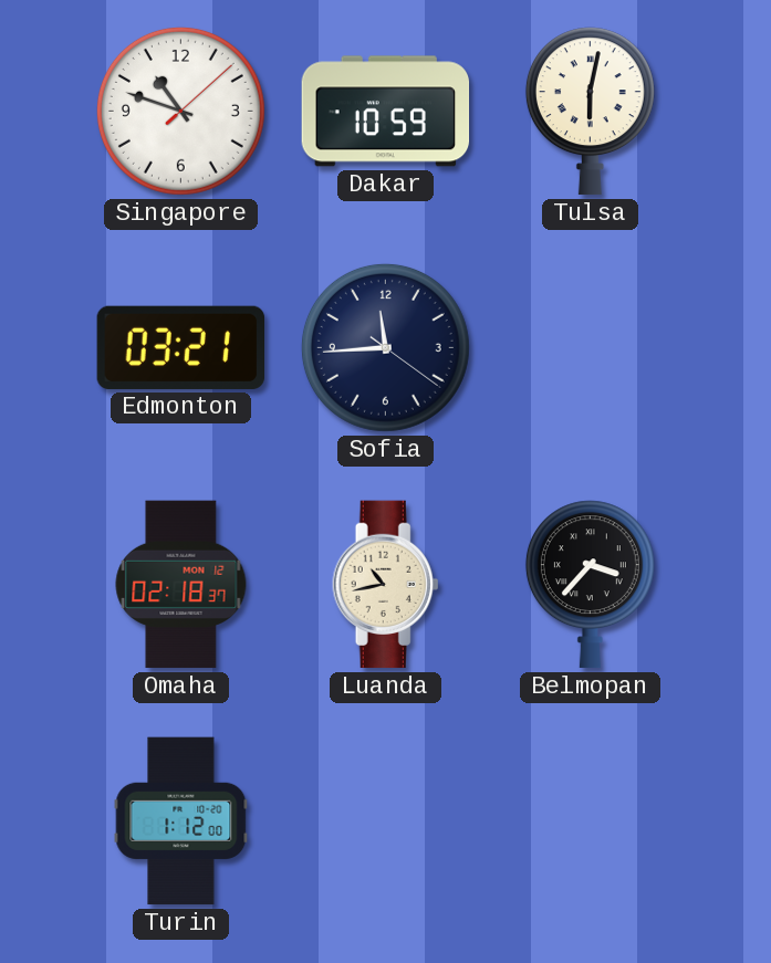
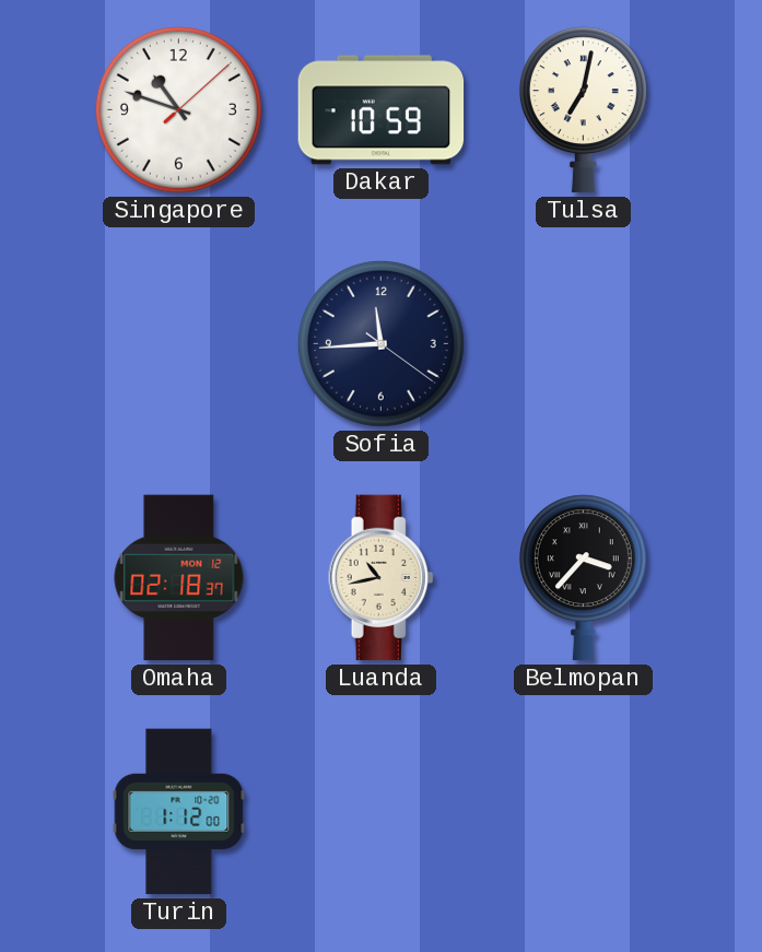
Tulsa: 6:02 -> 7:02 (583, 110)
Edmonton: 03:21 -> none (180, 347)
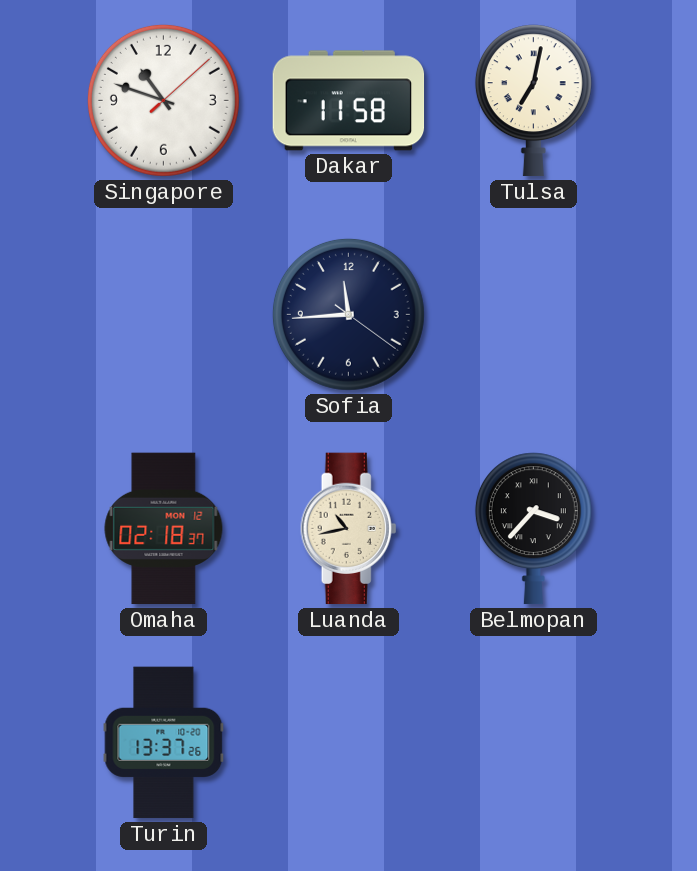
Dakar: 10:59 -> 11:58 (349, 101)
Turin: 1:12 -> 13:37 (164, 743)
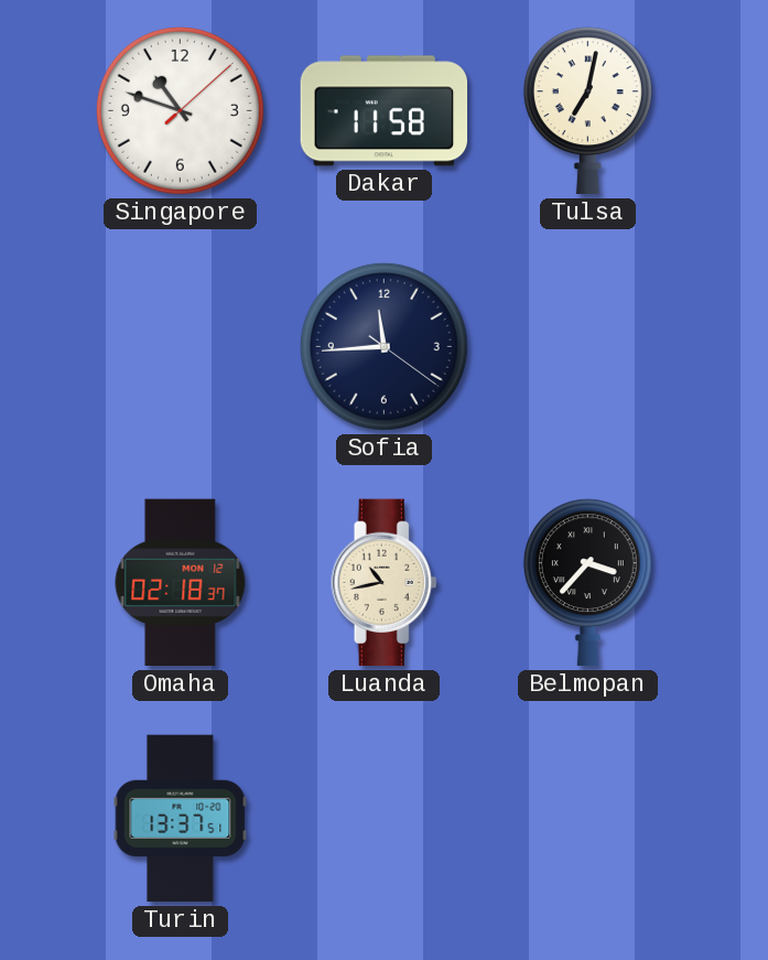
Turin: 13:37:26 -> 13:37:51 (181, 819)
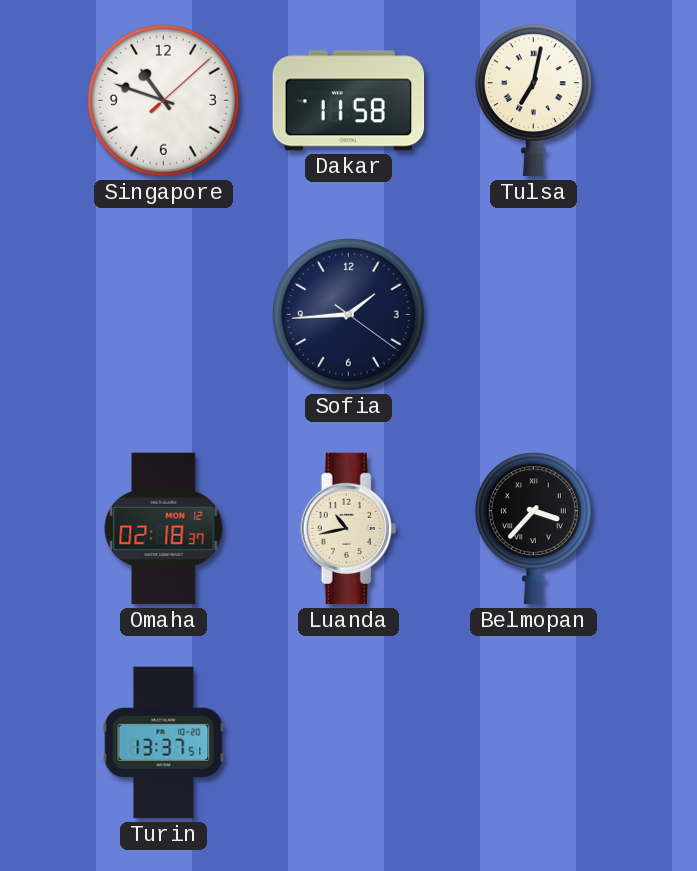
Sofia: 11:44 -> 1:44 (348, 314)
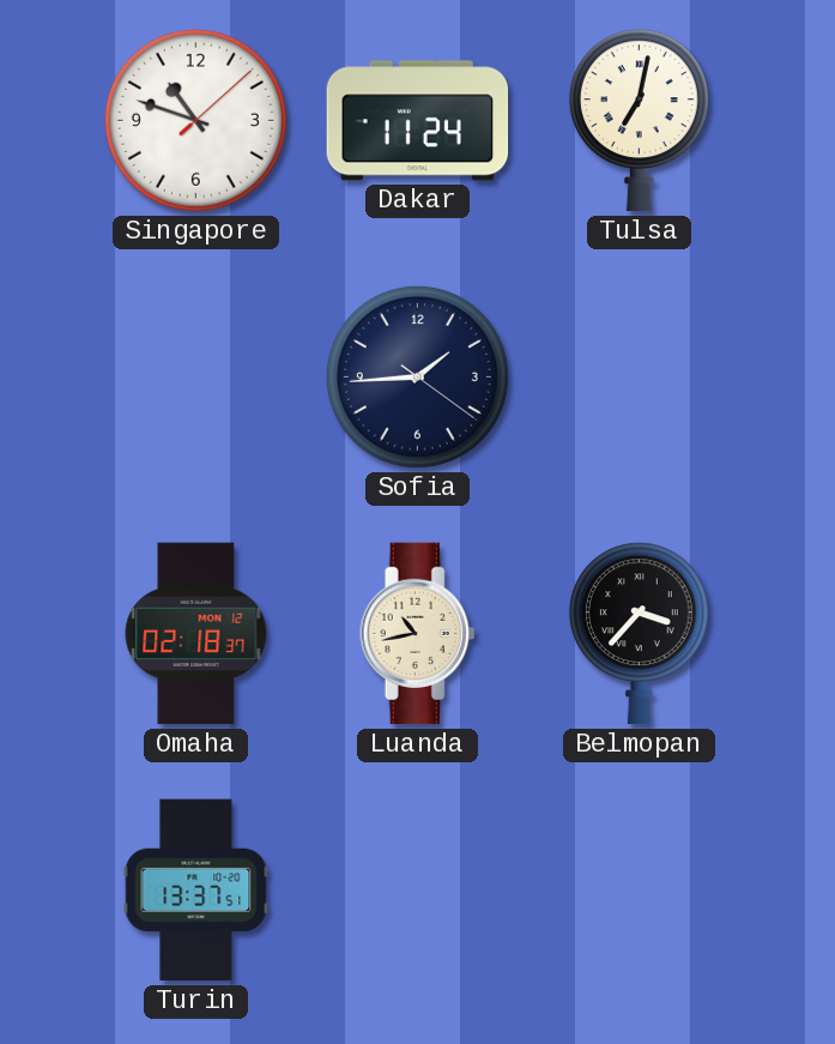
Dakar: 11:58 -> 11:24 (418, 121)
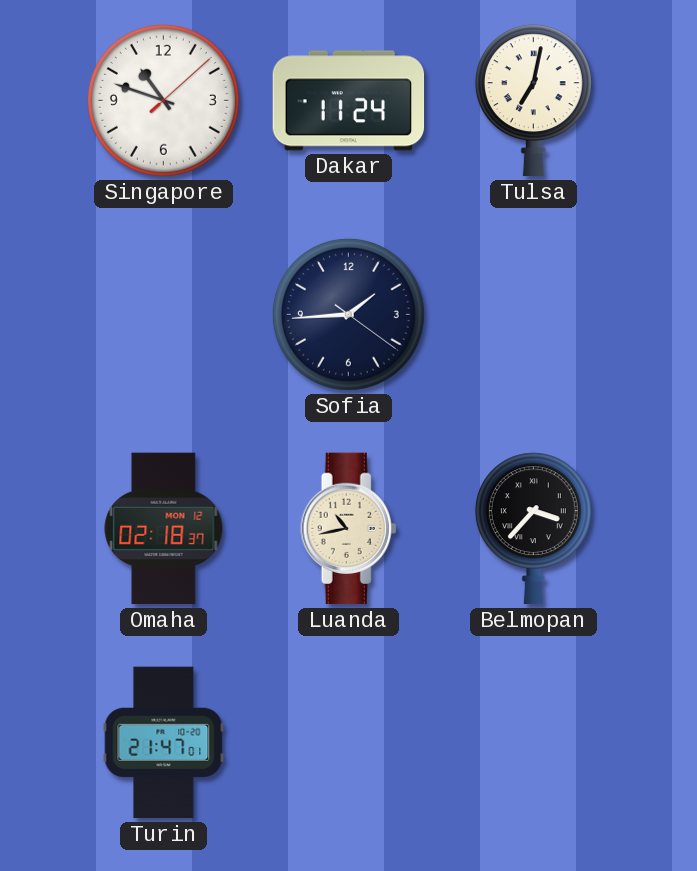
Turin: 13:37 -> 21:47 (164, 743)
